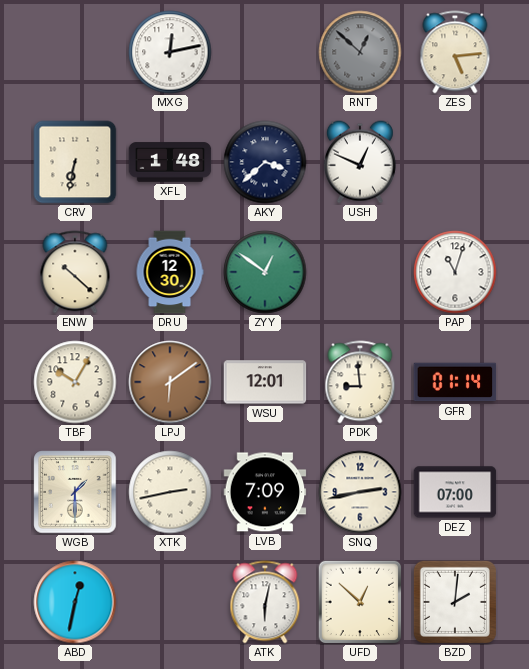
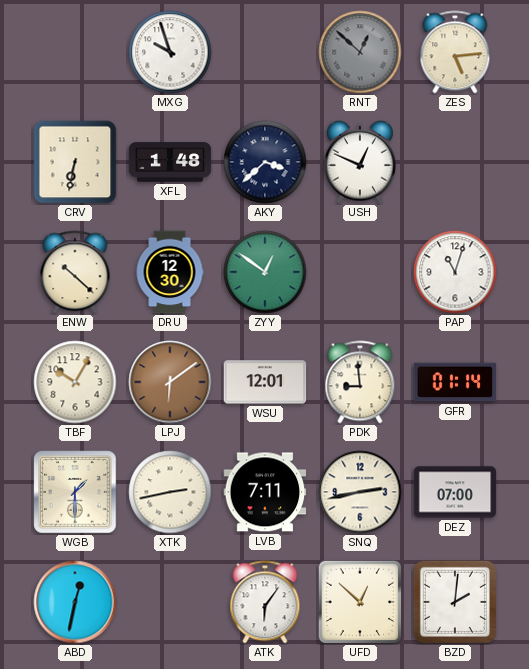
MXG: 12:13 -> 9:57 (170, 52)
LVB: 7:09 -> 7:11 (265, 492)
ATK: 6:02 -> 6:06 (265, 602)
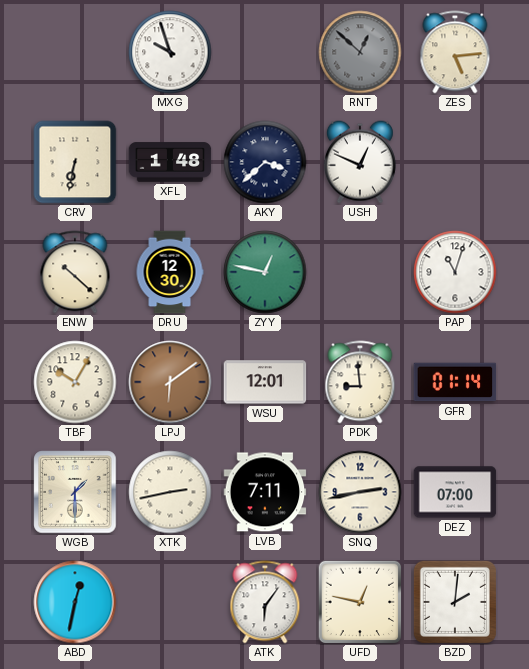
ZYY: 12:51 -> 12:47 (265, 272)
UFD: 12:52 -> 12:47 (360, 602)
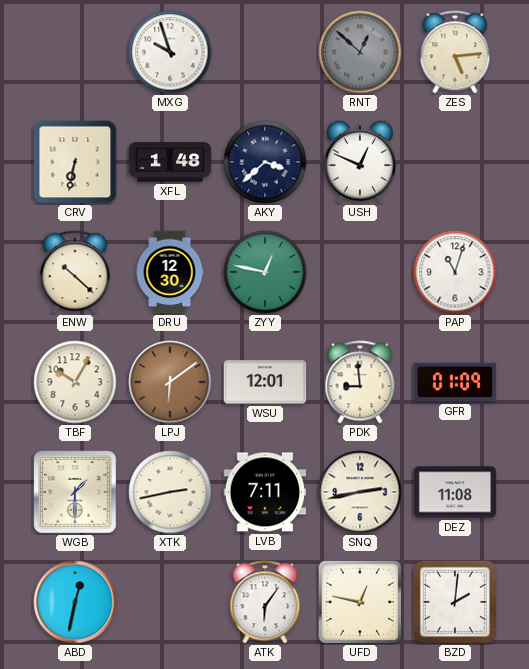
GFR: 01:14 -> 01:09 (455, 382)
DEZ: 07:00 -> 11:08 (455, 492)
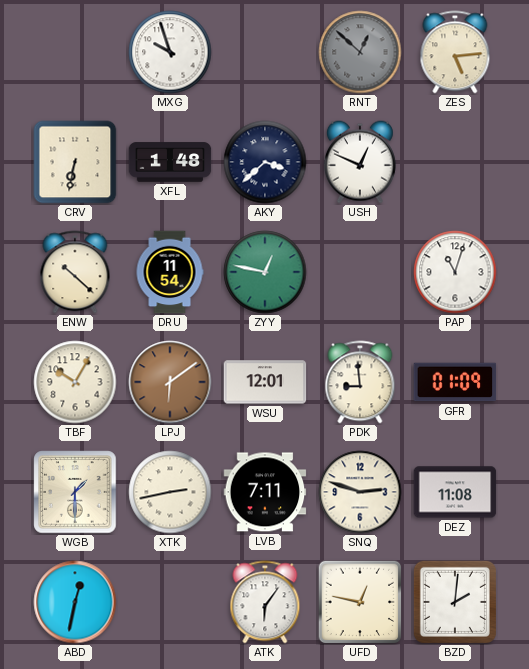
DRU: 12:30 -> 11:54 (170, 272)
SNQ: 2:43 -> 2:48 (360, 492)
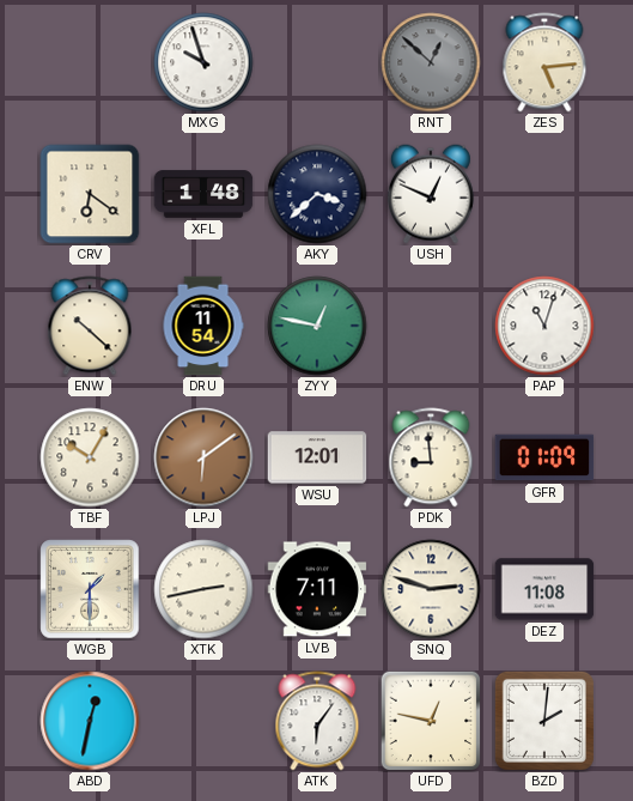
CRV: 6:32 -> 6:21 (90, 194)
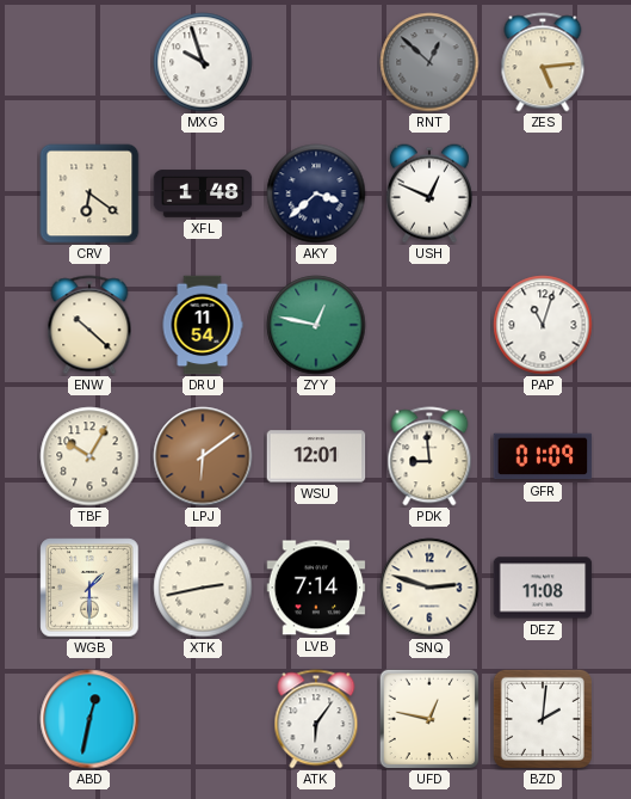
LVB: 7:11 -> 7:14 (316, 588)
